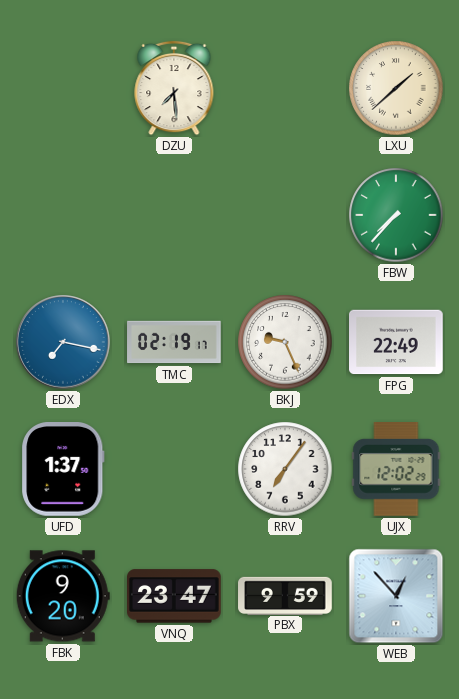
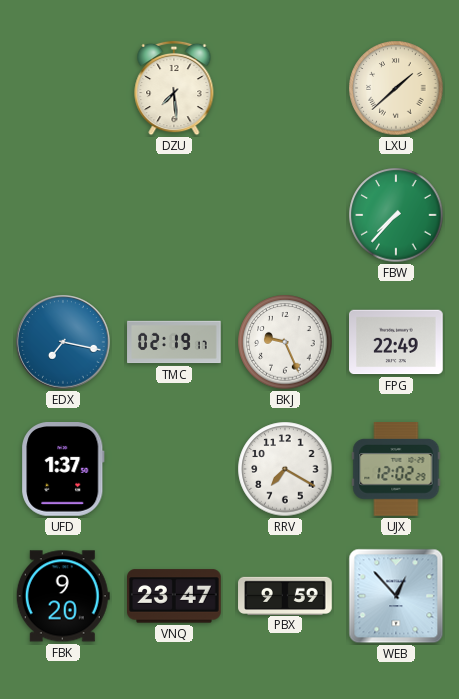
RRV: 7:06 -> 7:20 (285, 469)
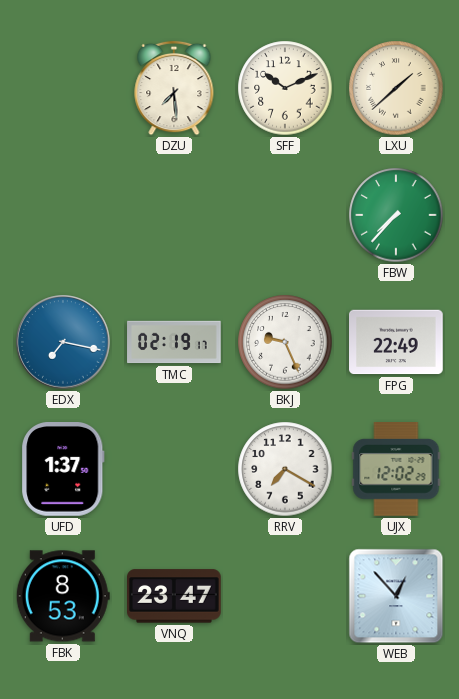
SFF: none -> 10:11 (285, 88)
FBK: 9:20 -> 8:53 (63, 596)
PBX: 9:59 -> none (285, 595)
